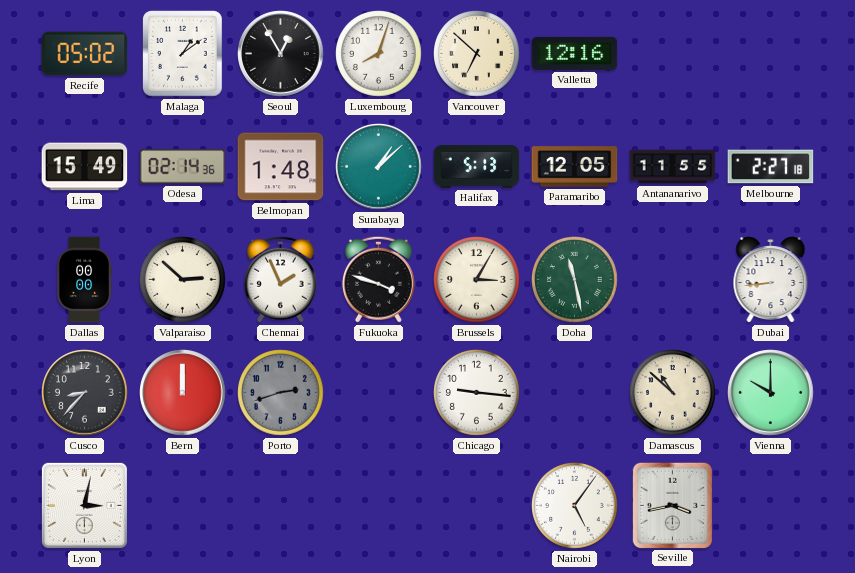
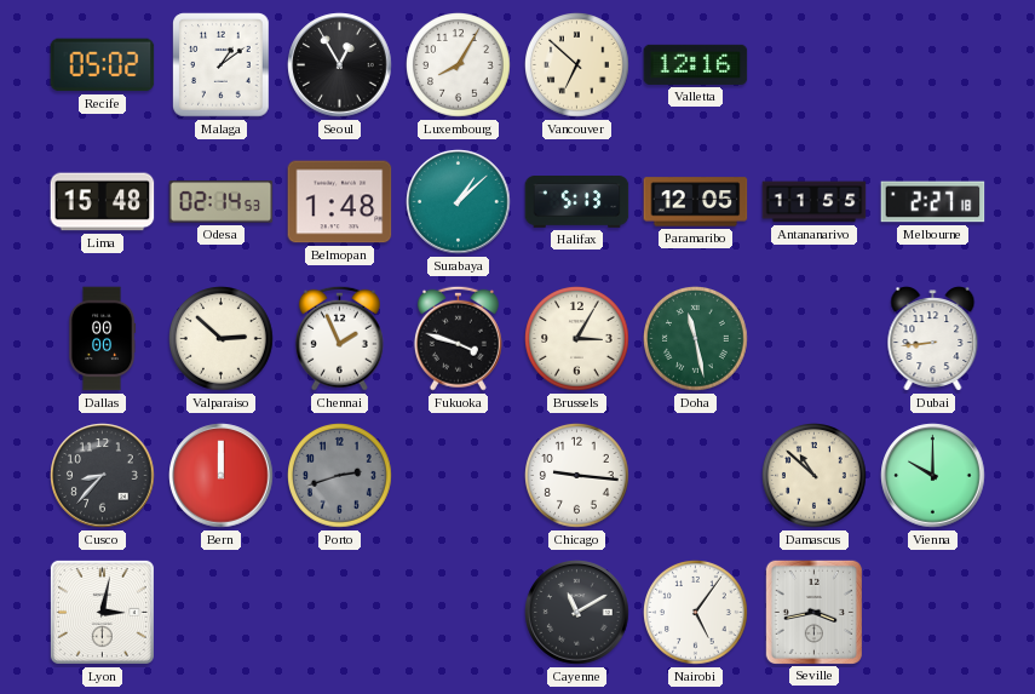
Luxembourg: 8:03 -> 8:05 (459, 65)
Lima: 15:49 -> 15:48 (103, 202)
Odesa: 02:14:36 -> 02:14:53 (222, 202)
Cayenne: none -> 11:10 (577, 613)
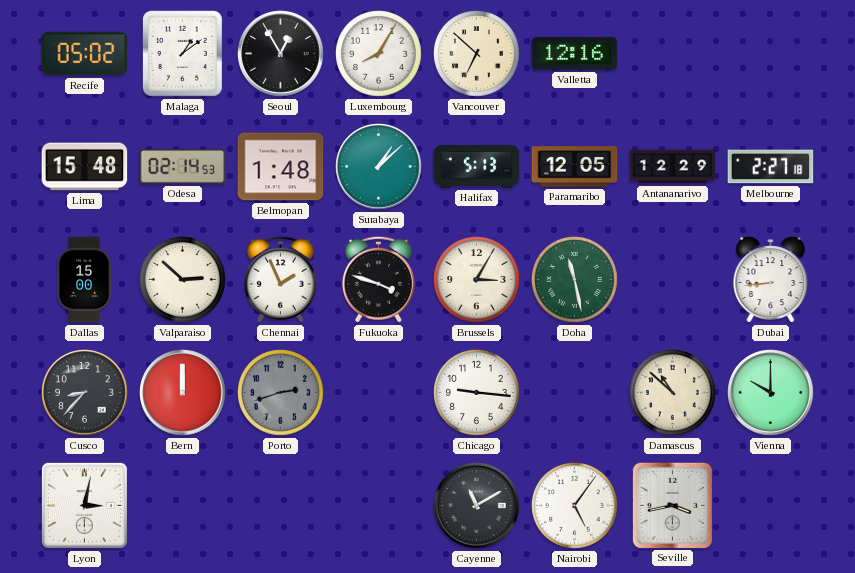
Antananarivo: 11:55 -> 12:29 (673, 167)
Dallas: 00:00 -> 15:00 (84, 280)
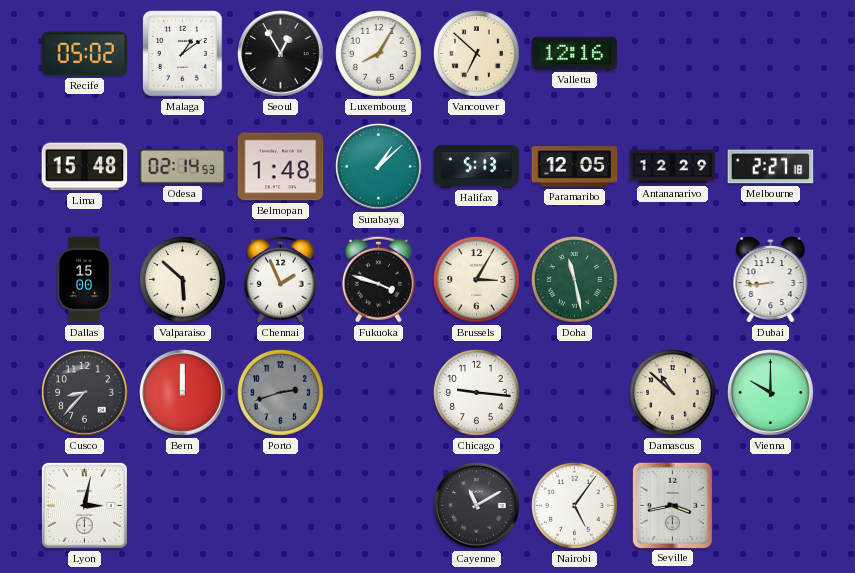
Valparaiso: 2:52 -> 5:52 (183, 280)
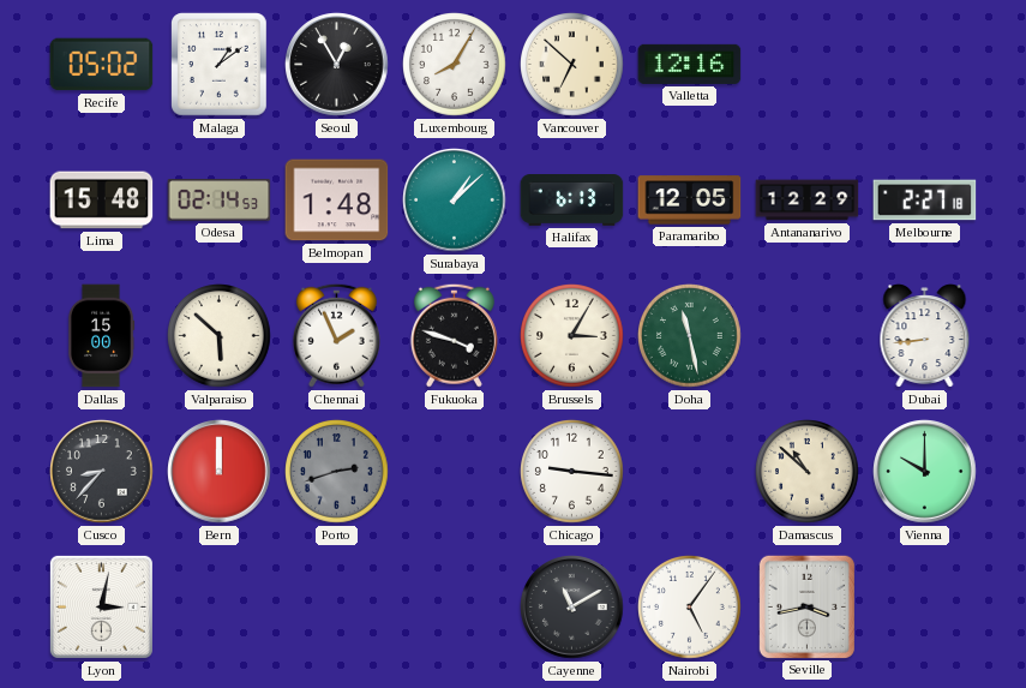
Halifax: 5:13 -> 6:13 (572, 201)
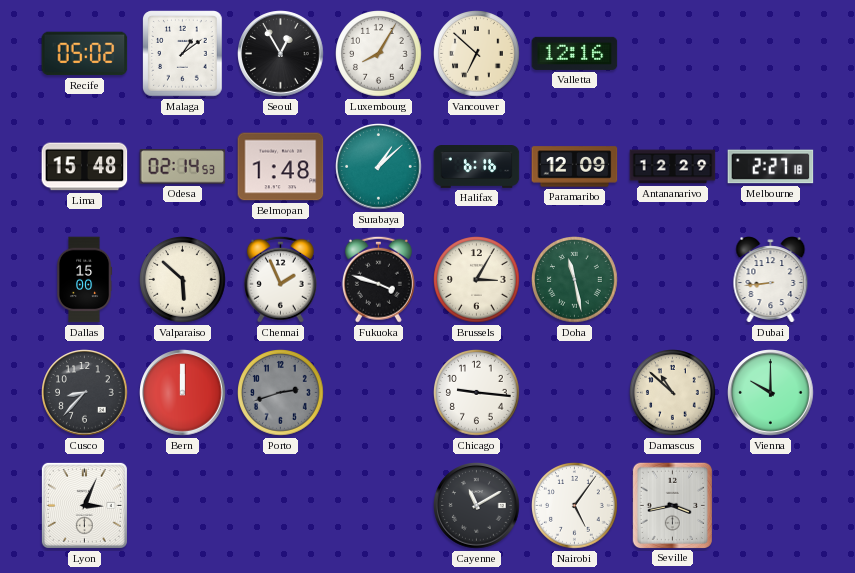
Halifax: 6:13 -> 6:16 (477, 167)
Paramaribo: 12:05 -> 12:09 (575, 167)
Lyon: 3:02 -> 3:04 (84, 505)
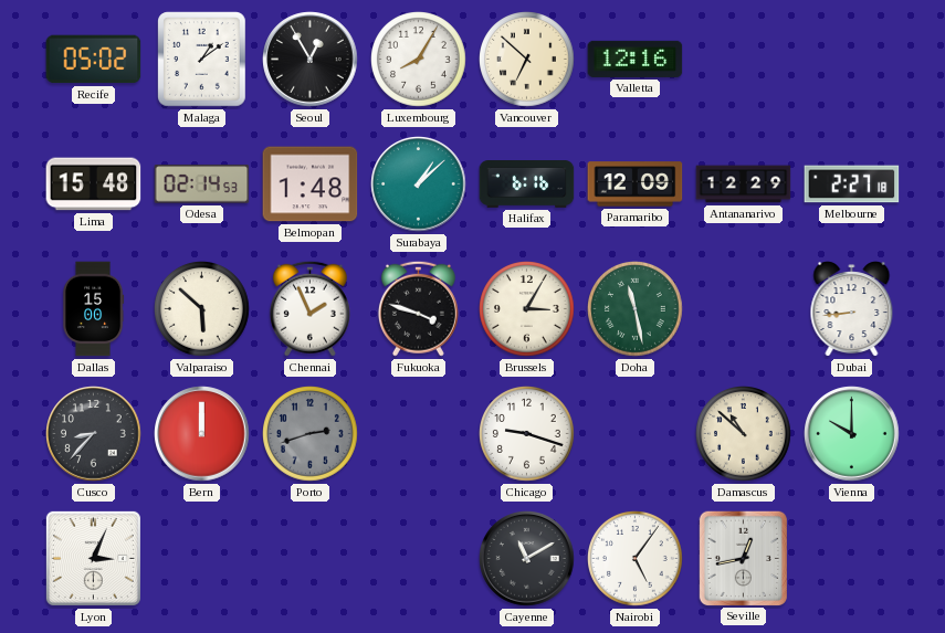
Chicago: 9:16 -> 9:18 (527, 434)
Seville: 3:43 -> 12:43 (743, 558)
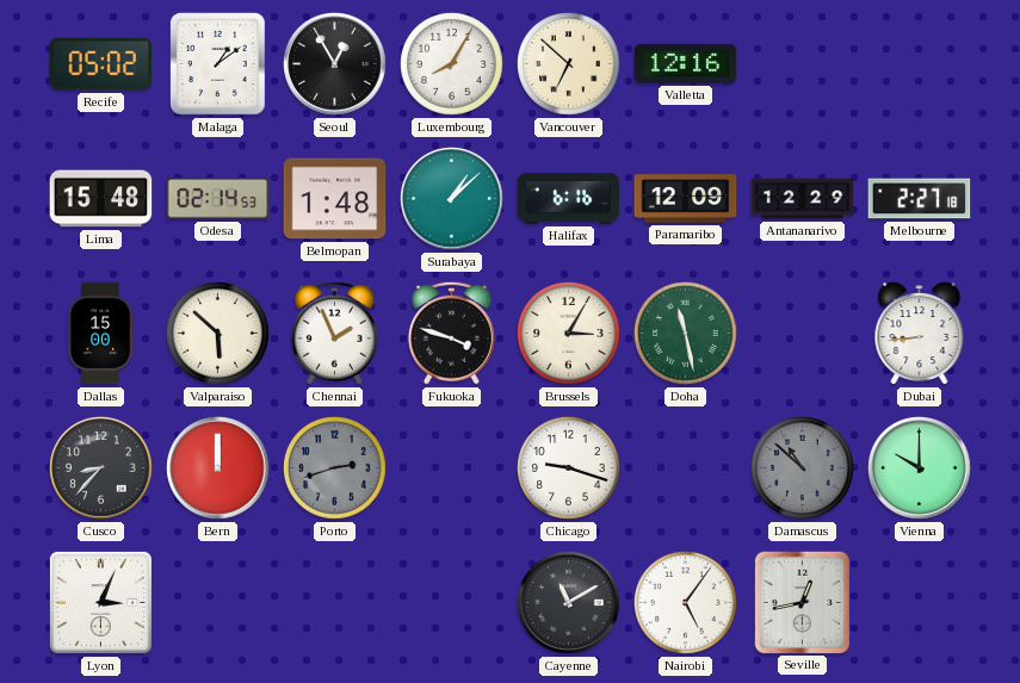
Damascus dial: cream -> grey (803, 468)
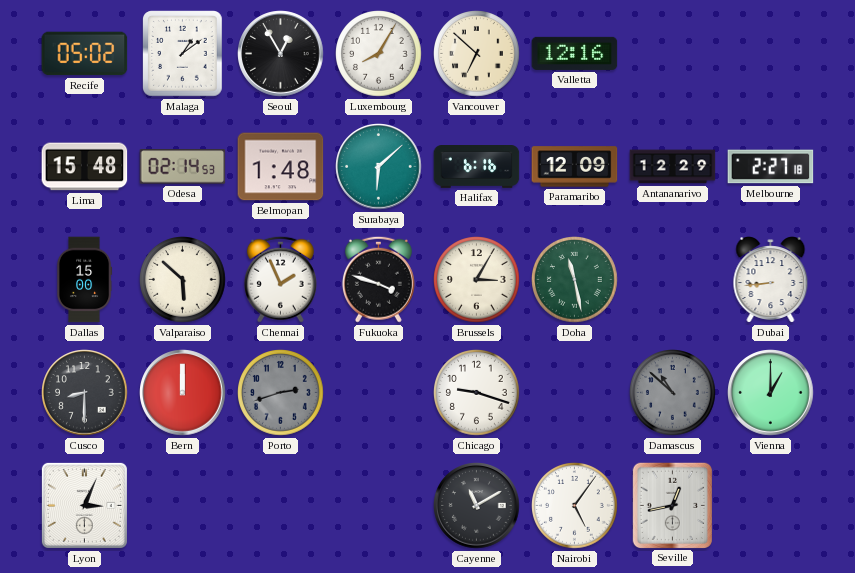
Surabaya: 1:08 -> 6:08 (379, 167)
Cusco: 8:37 -> 8:30 (85, 393)
Vienna: 10:00 -> 1:00 (771, 393)
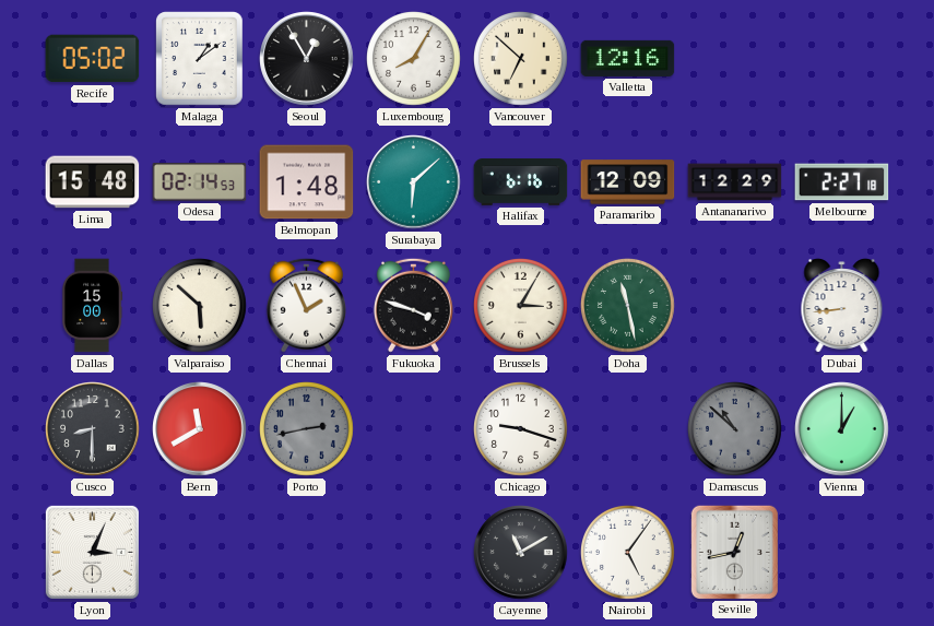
Bern: 12:00 -> 11:40 (200, 429)
Porto: 2:42 -> 2:43 (307, 429)
